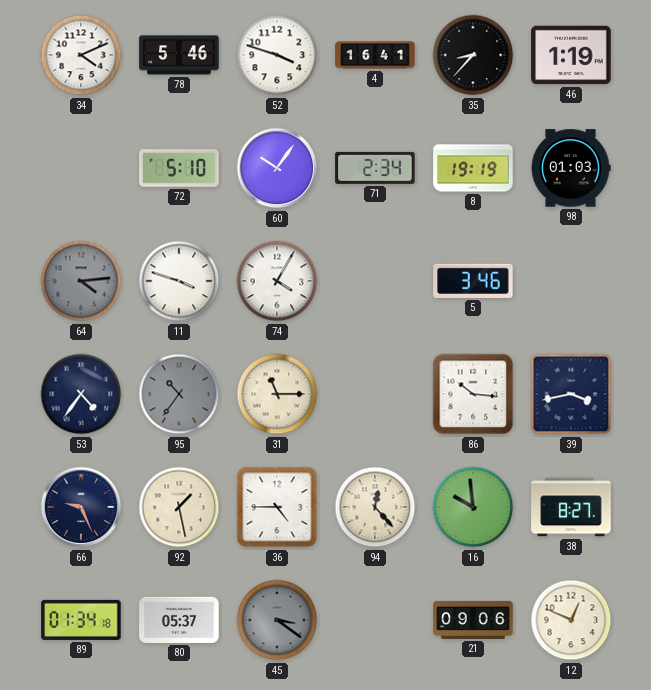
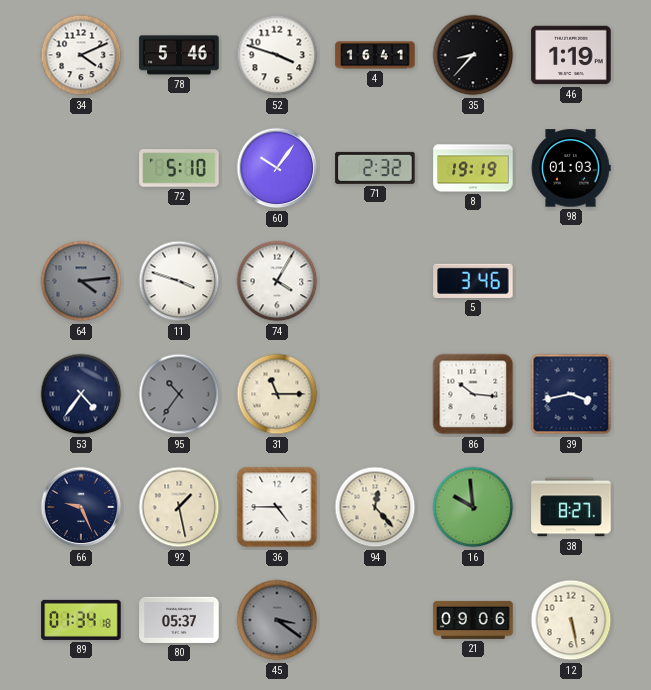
71: 2:34 -> 2:32 (375, 168)
12: 12:49 -> 5:28 (571, 620)
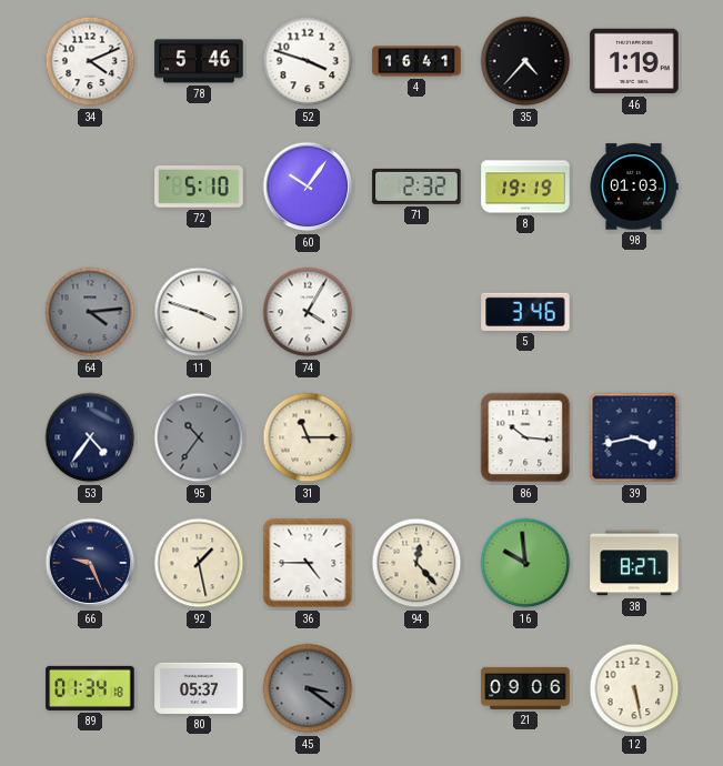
35: 8:37 -> 4:37 (525, 61)
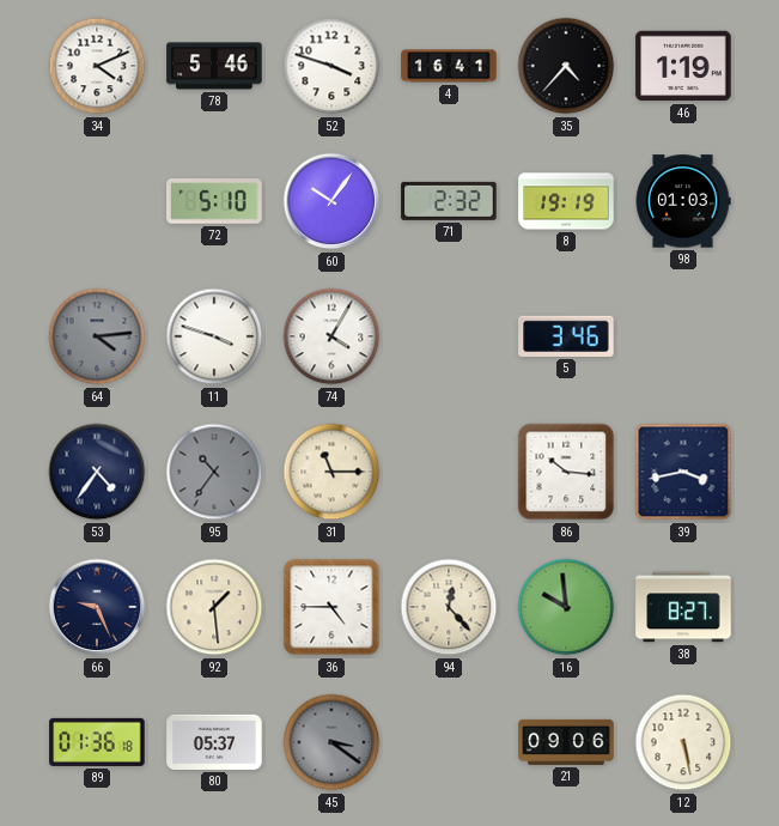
92: 1:28 -> 1:29 (214, 607)
89: 01:34 -> 01:36 (97, 742)
